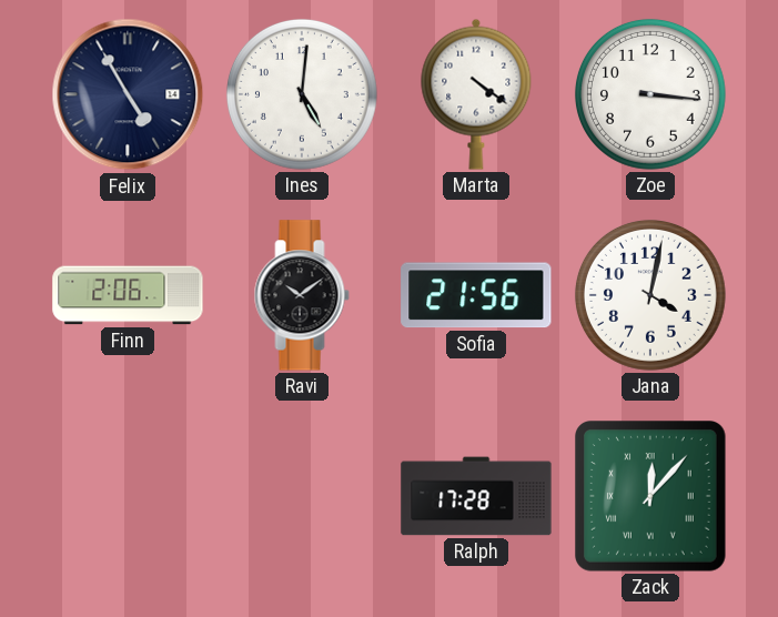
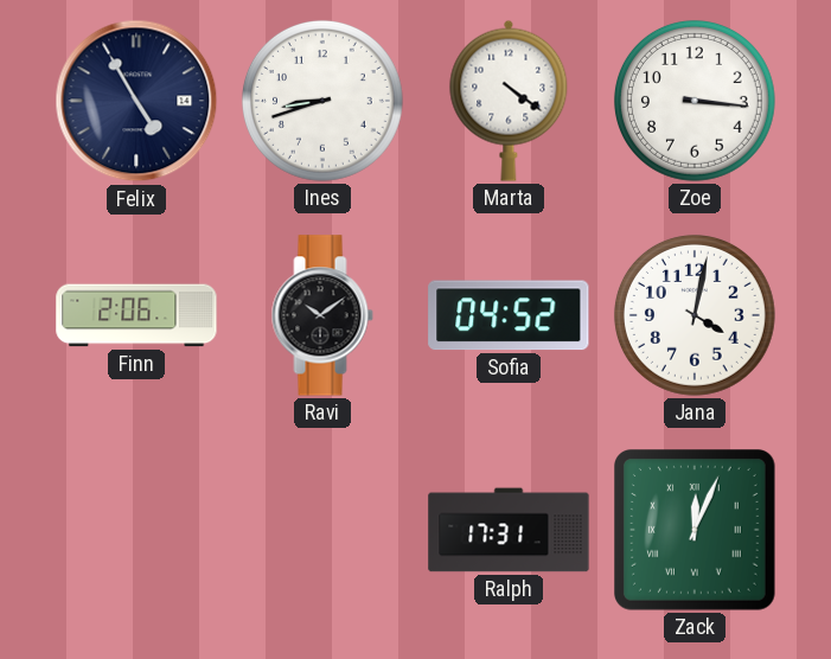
Ines: 5:01 -> 8:42 (322, 101)
Sofia: 21:56 -> 04:52 (509, 315)
Ralph: 17:28 -> 17:31 (509, 530)
Zack: 12:07 -> 12:04 (696, 531)
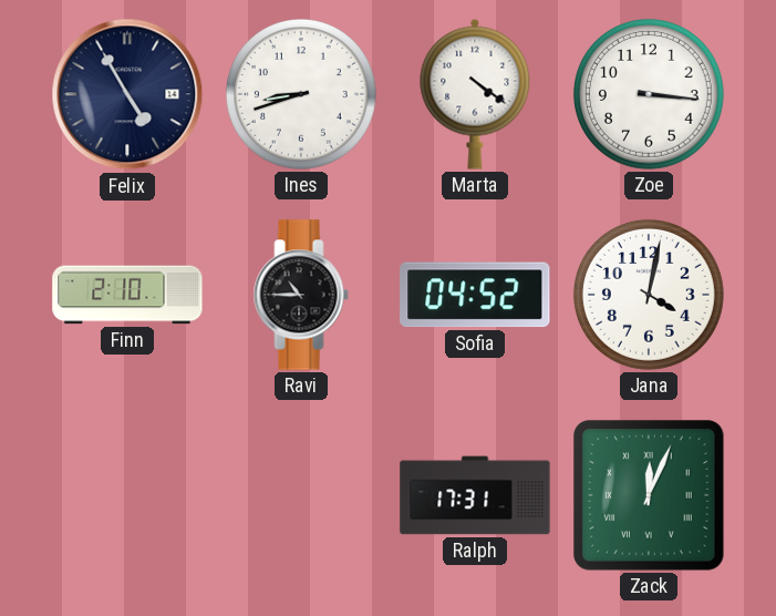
Finn: 2:06 -> 2:10 (127, 295)
Ravi: 10:09 -> 10:45 (301, 295)
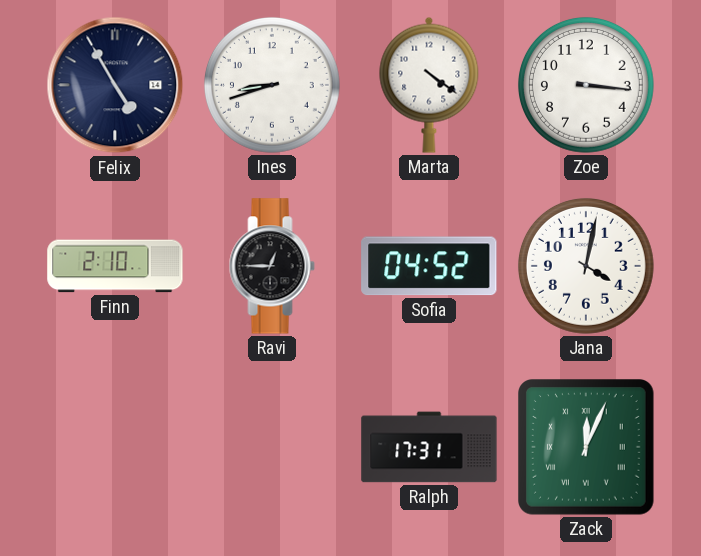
Ravi: 10:45 -> 12:45 (272, 266)
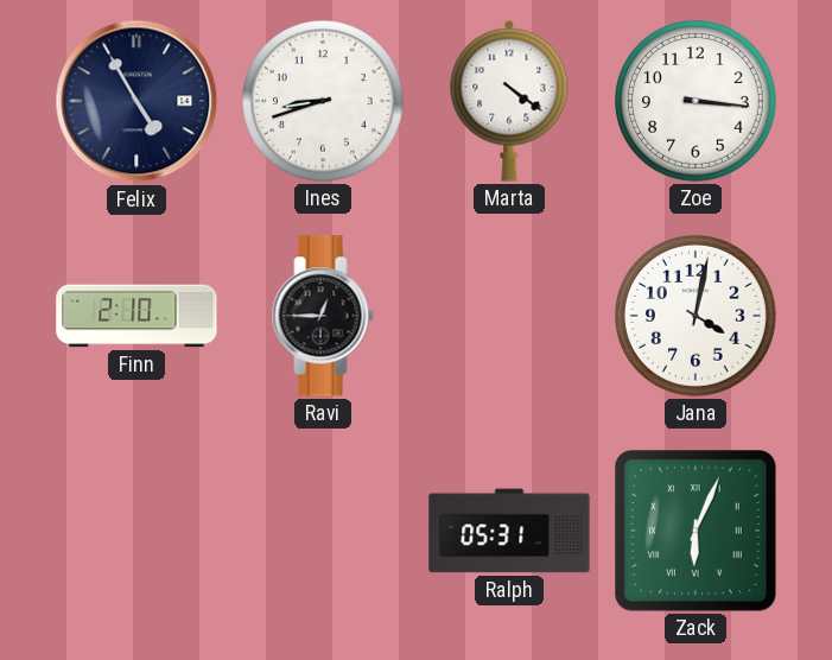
Sofia: 04:52 -> none (429, 266)
Ralph: 17:31 -> 05:31 (509, 531)
Zack: 12:04 -> 6:04 (697, 532)
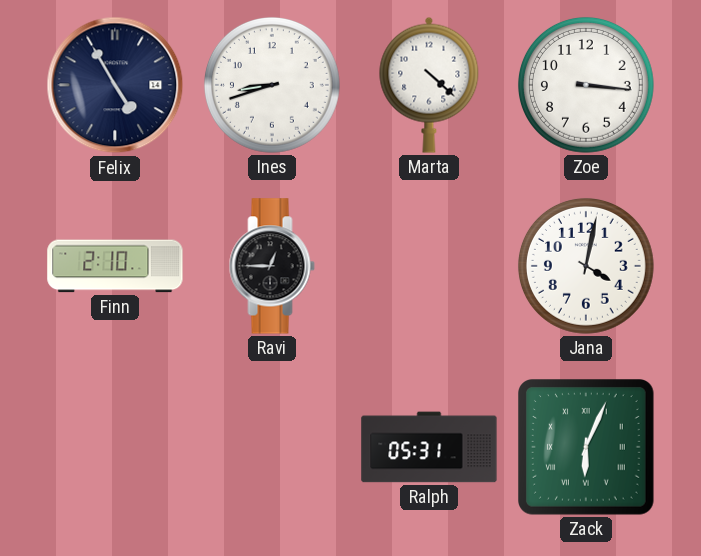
Marta: 4:21 -> 4:22 (429, 85)
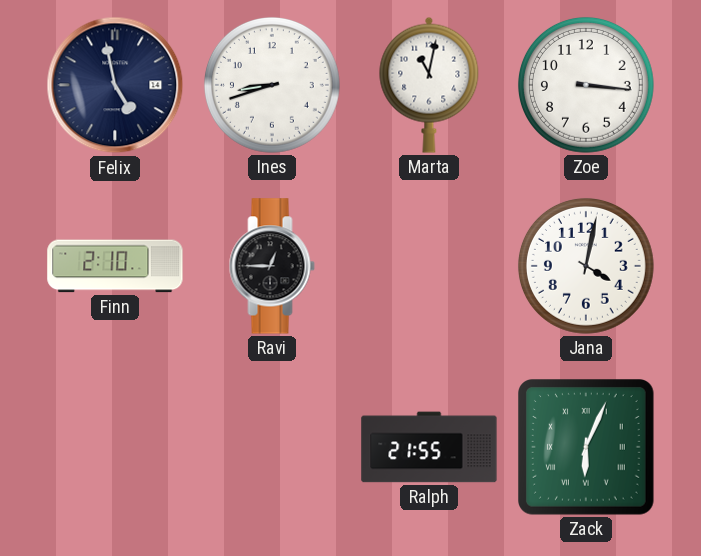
Felix: 4:55 -> 4:58 (115, 85)
Marta: 4:22 -> 11:02 (429, 85)
Ralph: 05:31 -> 21:55 (429, 447)
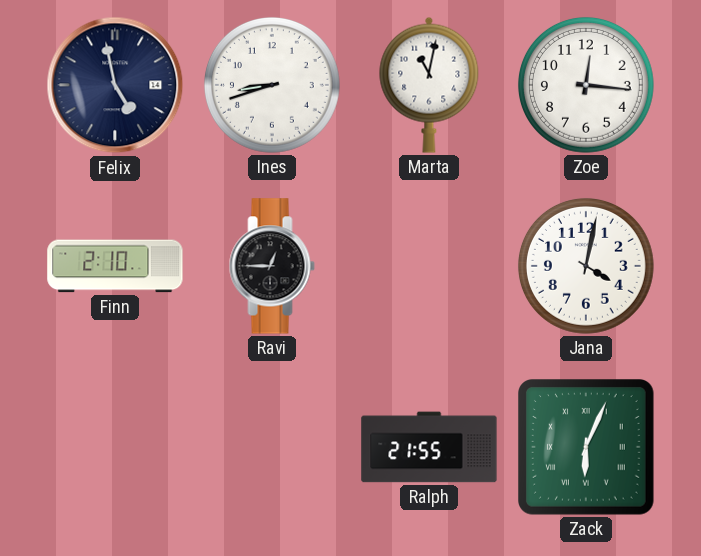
Zoe: 3:16 -> 12:16 (586, 85)
